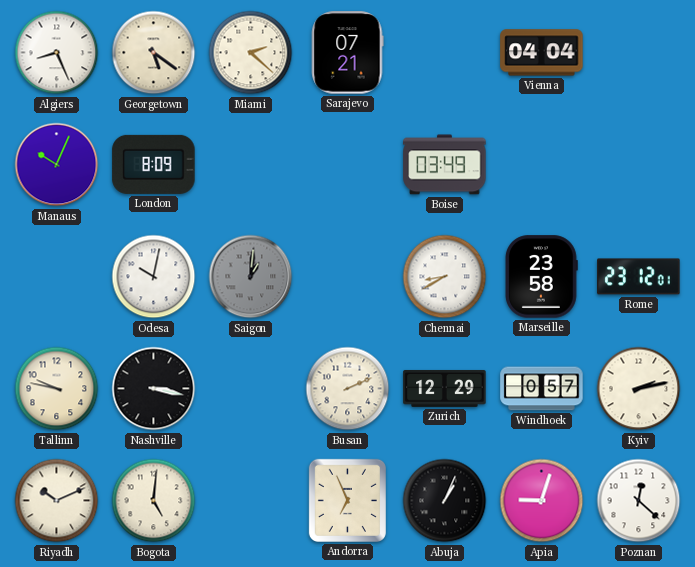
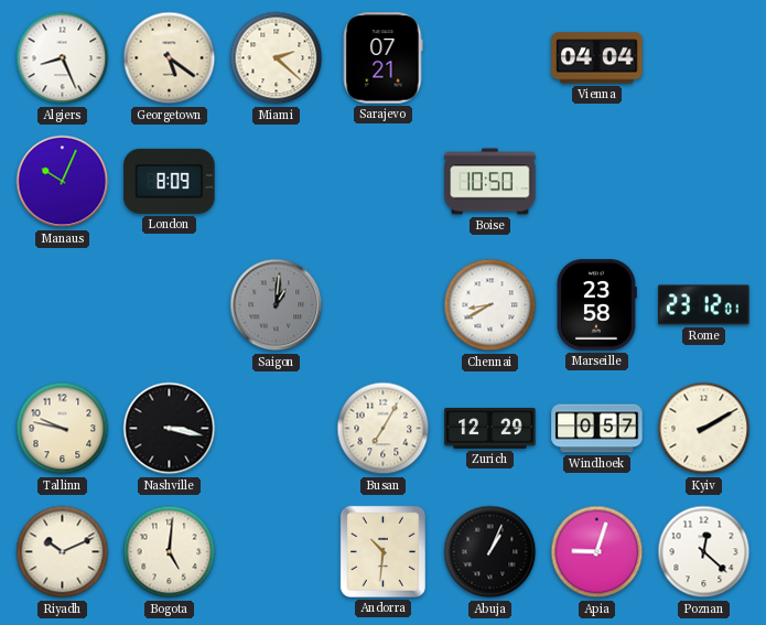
Boise: 03:49 -> 10:50 (490, 182)
Odesa: 10:02 -> none (154, 277)
Busan: 2:11 -> 7:05 (384, 429)
Kyiv: 2:13 -> 2:10 (704, 429)
Andorra: 6:56 -> 10:31 (382, 551)
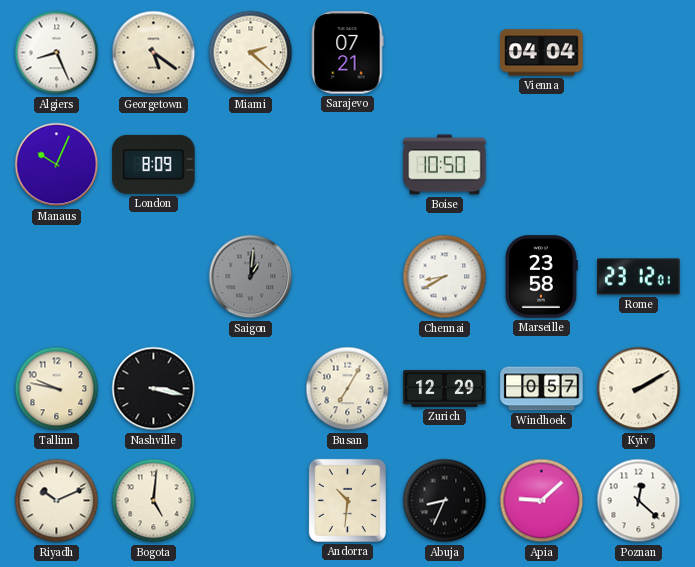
Abuja: 1:04 -> 8:34 (445, 501)
Apia: 9:03 -> 9:08 (542, 501)
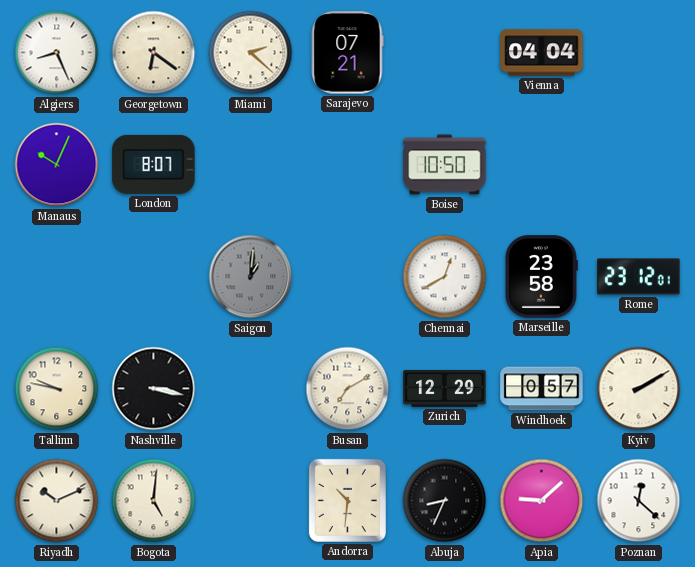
Georgetown: 5:21 -> 6:21 (154, 53)
London: 8:09 -> 8:07 (154, 164)
Chennai: 8:40 -> 12:40 (445, 277)
Busan: 7:05 -> 7:10 (348, 389)
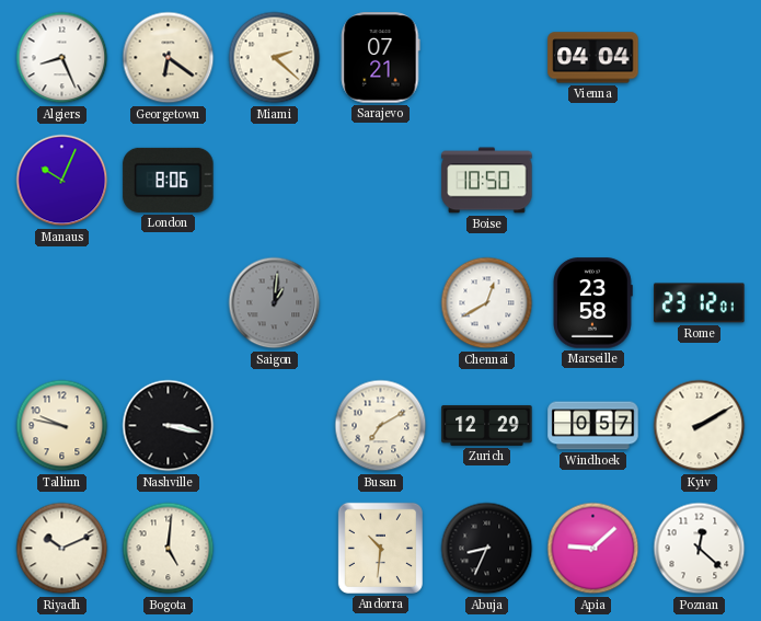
London: 8:07 -> 8:06 (169, 180)
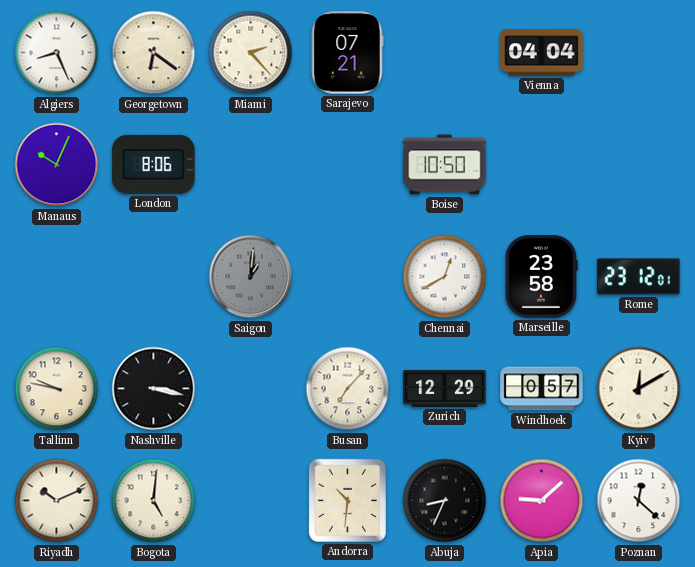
Miami: 2:22 -> 2:23 (251, 53)
Busan: 7:10 -> 7:07 (348, 389)
Kyiv: 2:10 -> 12:10 (639, 389)
